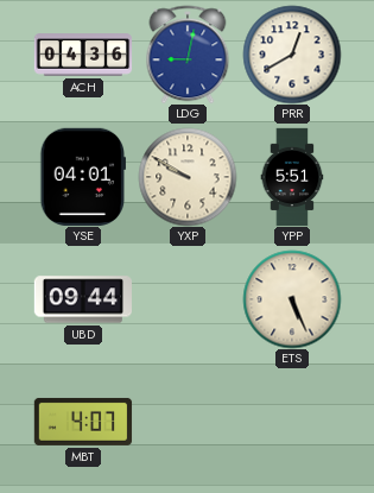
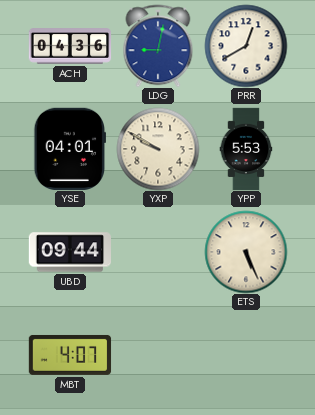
YPP: 5:51 -> 5:53 (246, 149)
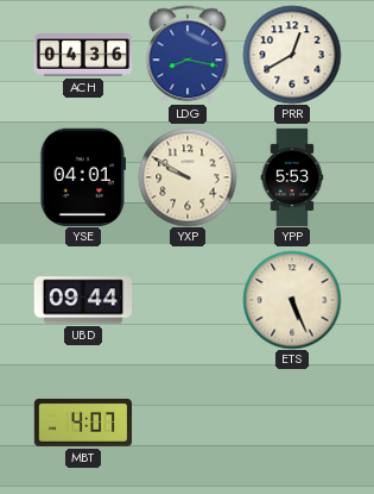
LDG: 9:02 -> 8:17 (188, 55)
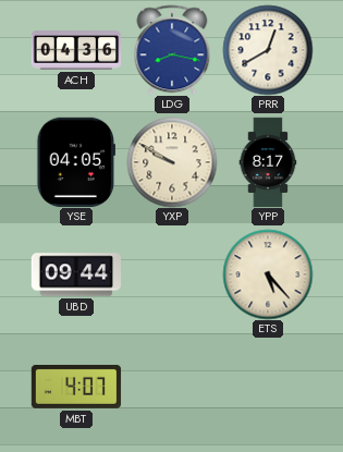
YSE: 04:01 -> 04:05 (75, 161)
YPP: 5:53 -> 8:17 (268, 162)
ETS: 5:26 -> 5:23 (268, 274)
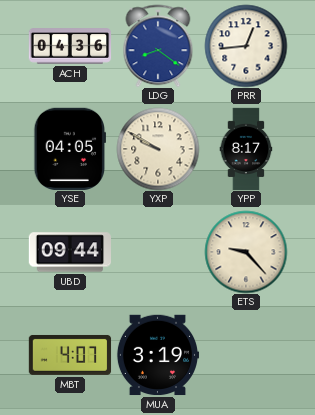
LDG: 8:17 -> 8:21 (158, 46)
PRR: 12:40 -> 12:44 (246, 46)
ETS: 5:23 -> 9:23 (246, 252)
MUA: none -> 3:19 (158, 355)
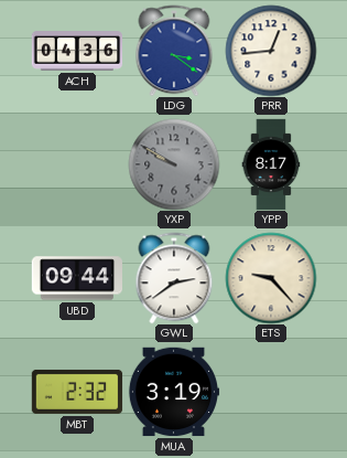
LDG: 8:21 -> 3:21 (174, 51)
YSE: 04:05 -> none (69, 148)
YXP dial: cream -> grey (174, 164)
GWL: none -> 2:39 (174, 278)
MBT: 4:07 -> 2:32 (77, 392)
